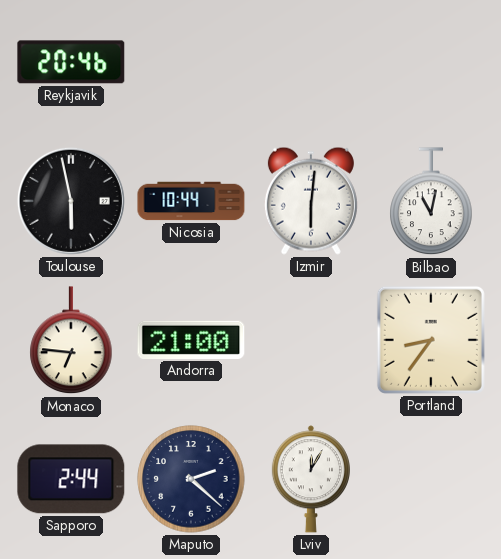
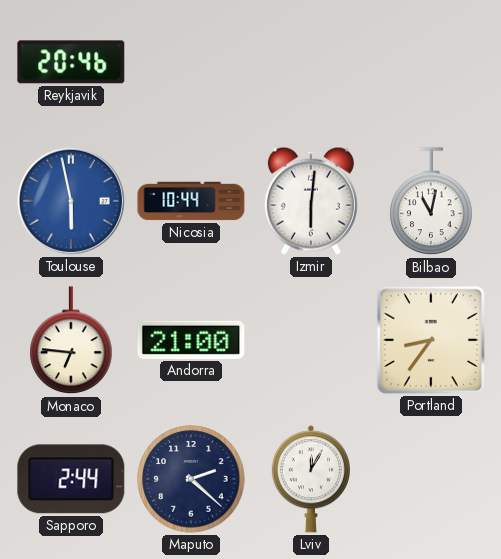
Toulouse dial: black -> blue (71, 201)
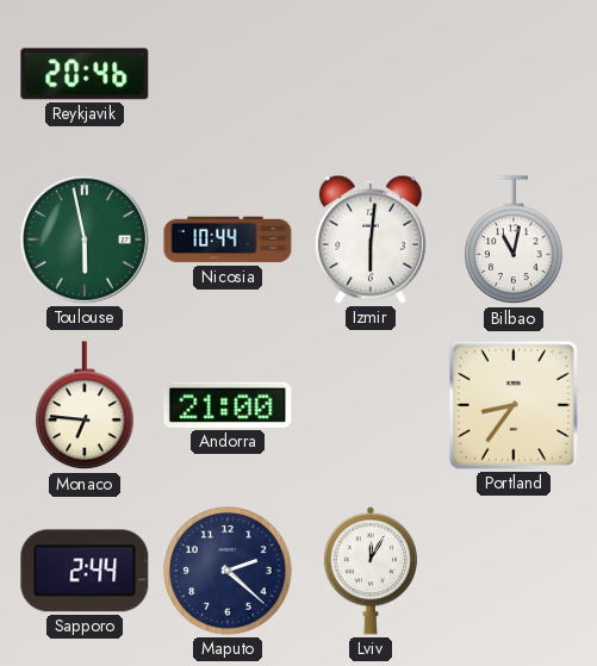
Toulouse dial: blue -> green (85, 239)
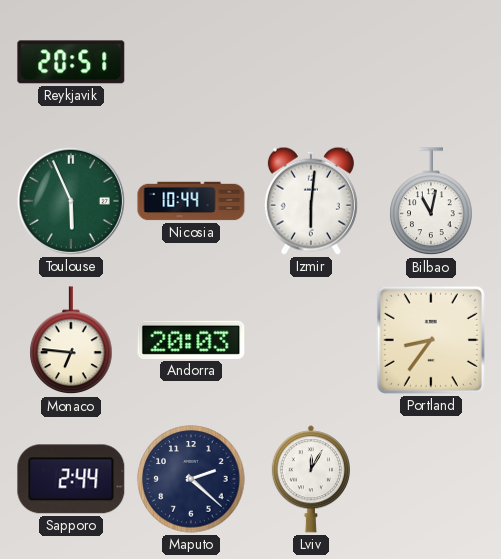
Reykjavik: 20:46 -> 20:51 (71, 62)
Toulouse: 5:58 -> 5:56 (71, 201)
Andorra: 21:00 -> 20:03 (191, 340)
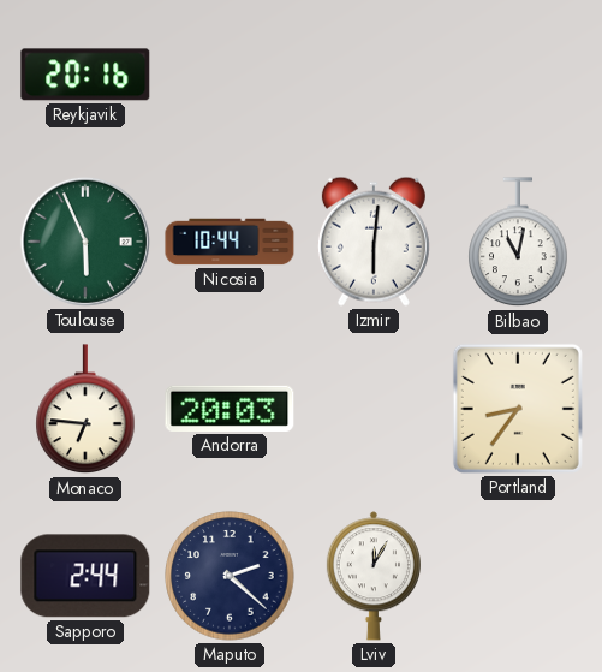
Reykjavik: 20:51 -> 20:16 (85, 75)
